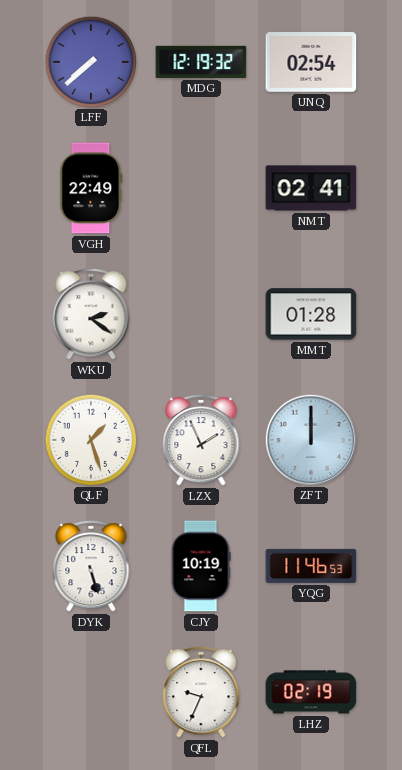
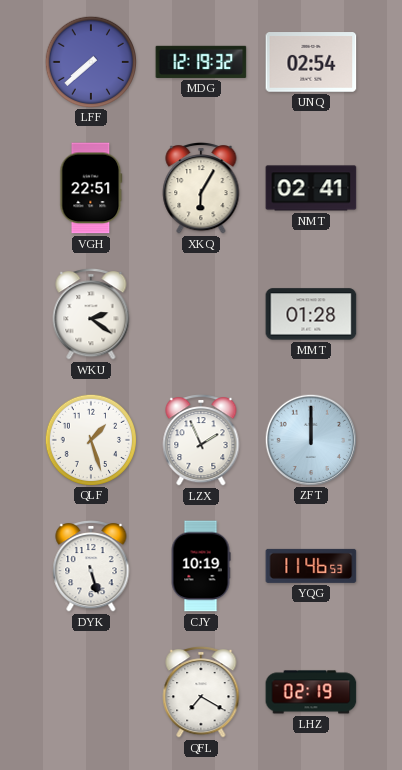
VGH: 22:49 -> 22:51 (91, 188)
XKQ: none -> 6:05 (201, 189)
QFL: 9:34 -> 7:20 (201, 693)
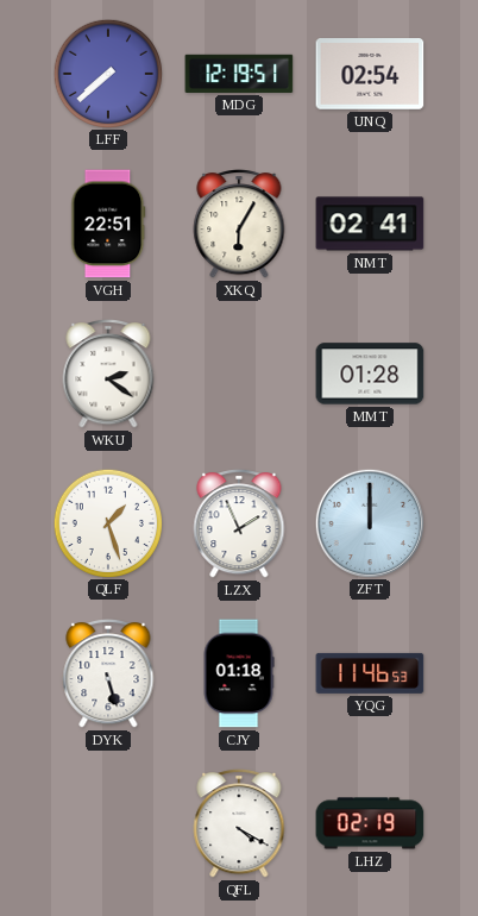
MDG: 12:19:32 -> 12:19:51 (239, 74)
CJY: 10:19 -> 01:18 (239, 673)
QFL: 7:20 -> 4:20 (239, 824)
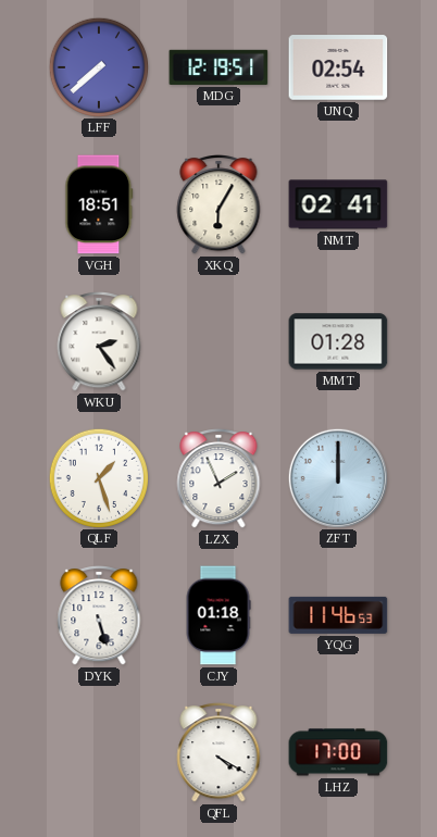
VGH: 22:51 -> 18:51 (99, 204)
WKU: 2:21 -> 2:24 (99, 342)
LHZ: 02:19 -> 17:00 (338, 752)
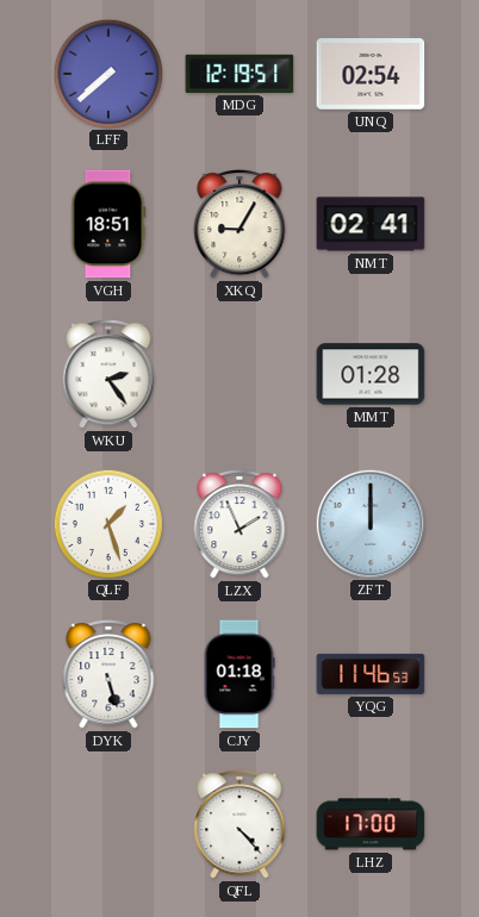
XKQ: 6:05 -> 9:05 (240, 225)
QFL: 4:20 -> 4:23 (240, 825)
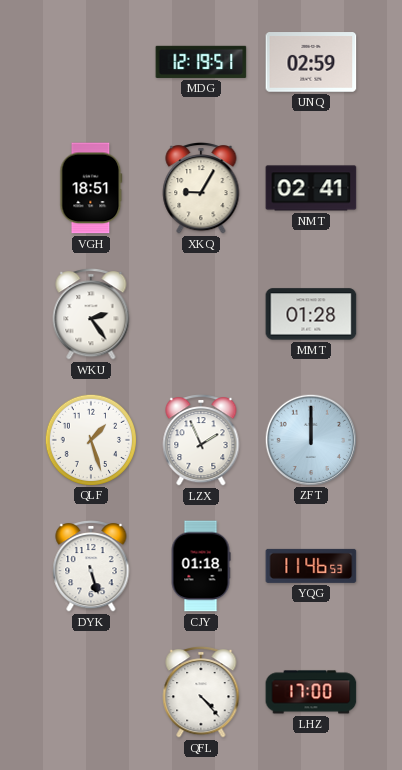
LFF: 7:38 -> none (107, 73)
UNQ: 02:54 -> 02:59 (311, 62)
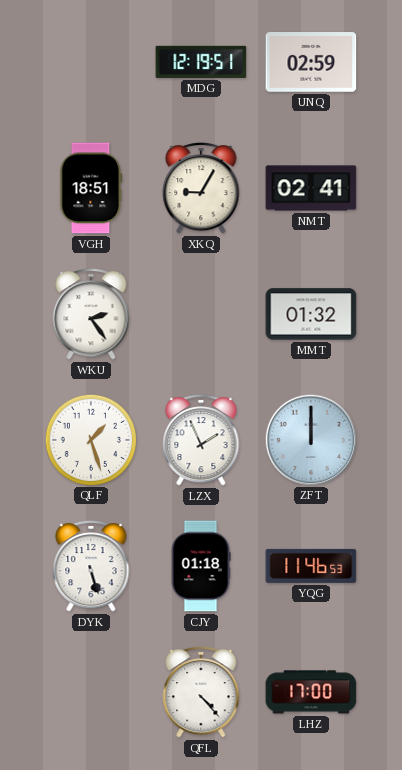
MMT: 01:28 -> 01:32 (311, 314)
